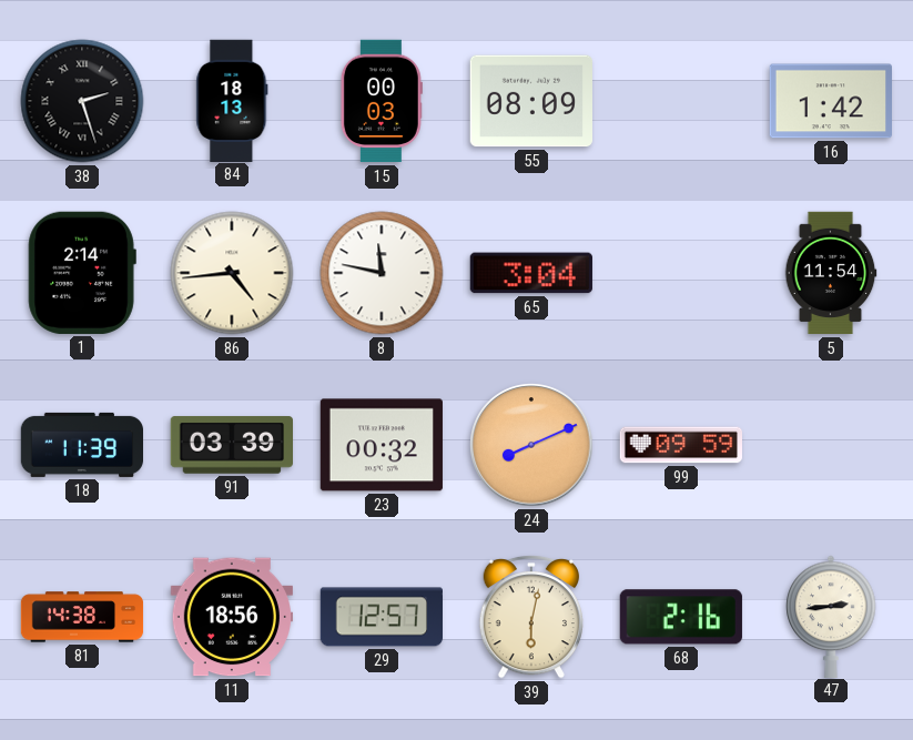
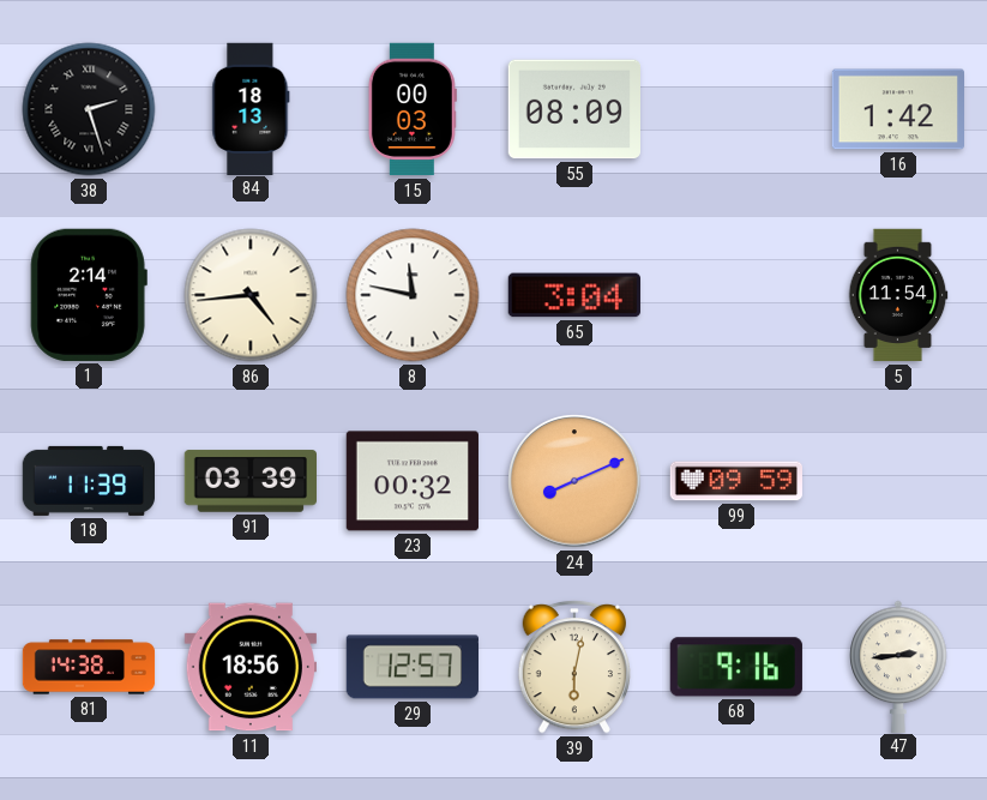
68: 2:16 -> 9:16 (736, 667)
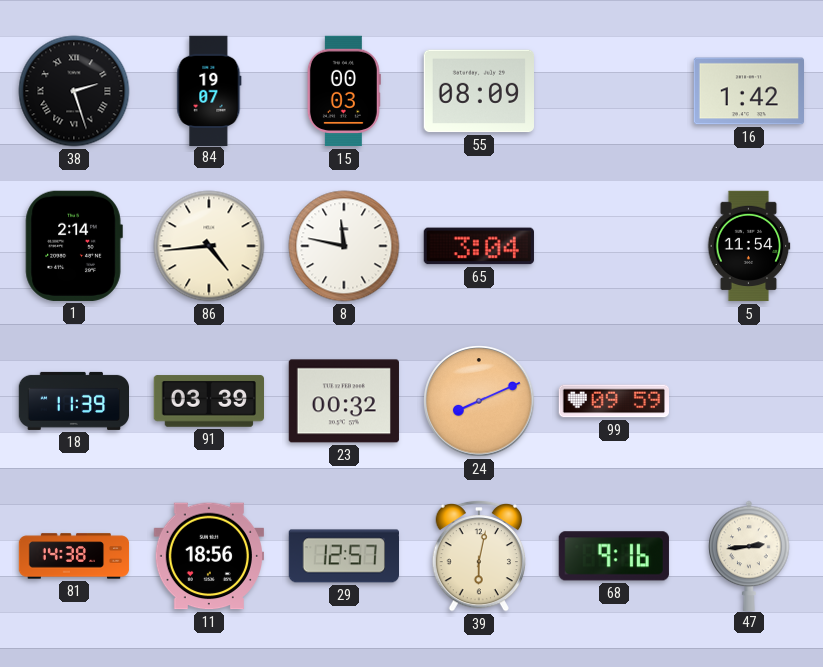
84: 18:13 -> 19:07 (209, 90)
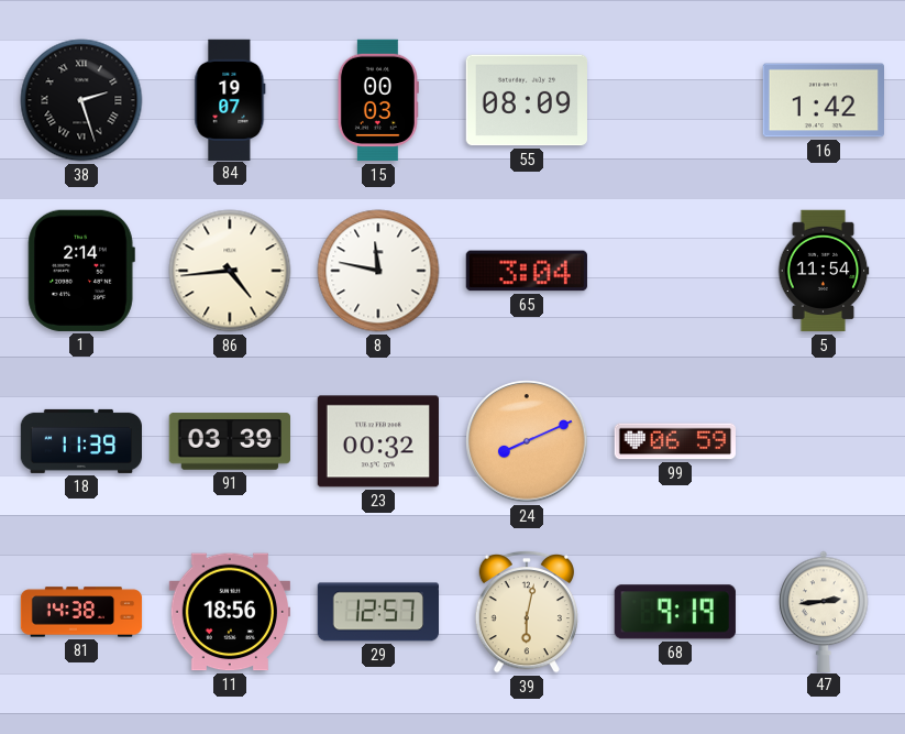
99: 09:59 -> 06:59 (674, 441)
68: 9:16 -> 9:19 (675, 612)
